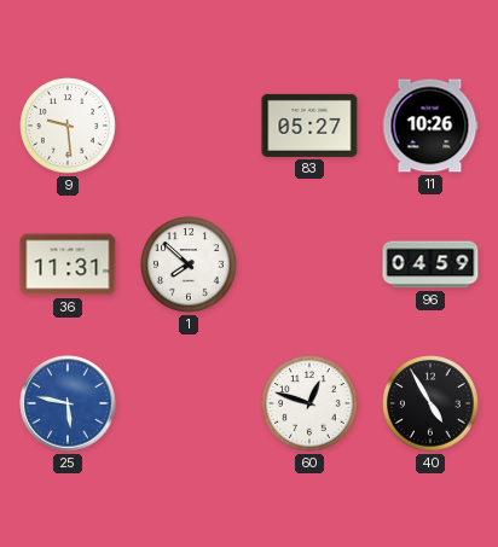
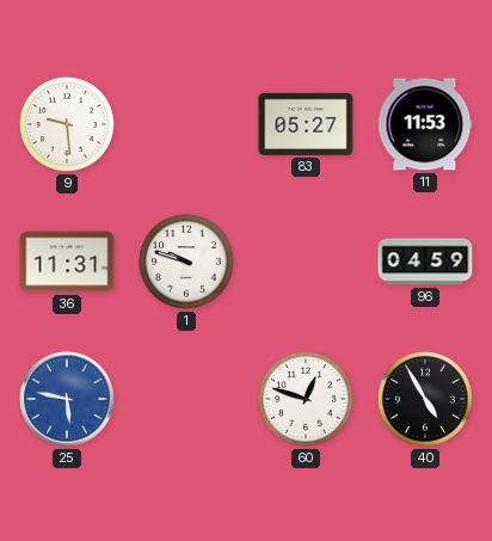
11: 10:26 -> 11:53 (425, 124)
1: 7:52 -> 9:48 (186, 262)
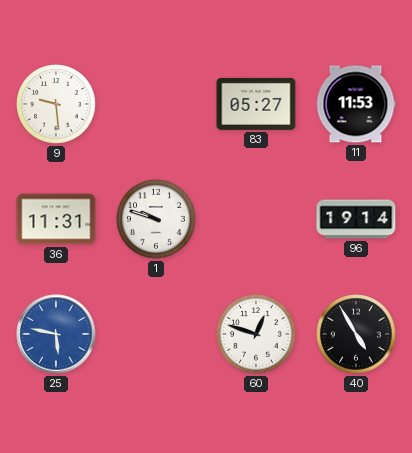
96: 04:59 -> 19:14 (356, 219)
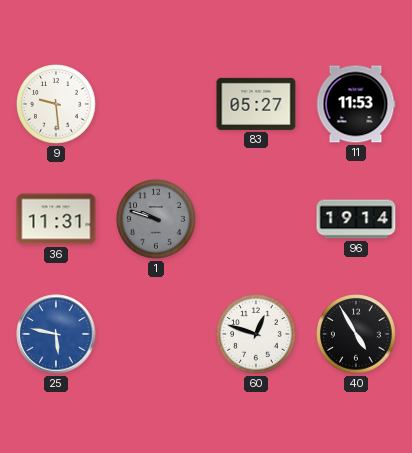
1 dial: white -> grey (156, 219)
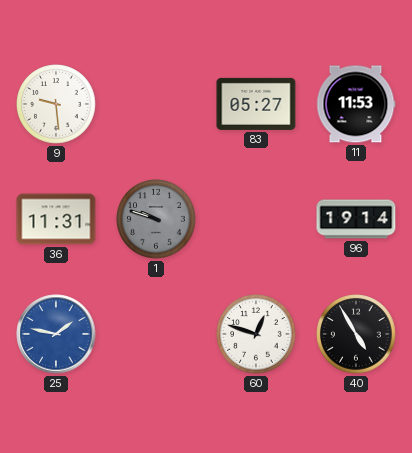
25: 5:47 -> 1:47 (56, 334)
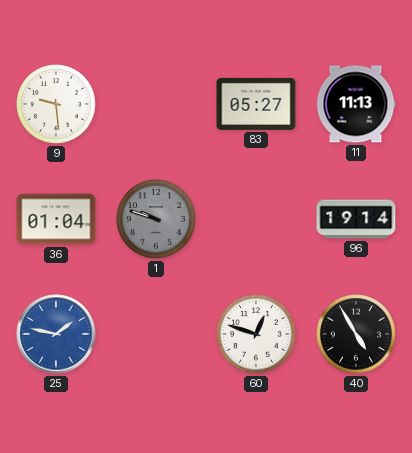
11: 11:53 -> 11:13 (356, 104)
36: 11:31 -> 01:04 (56, 219)
